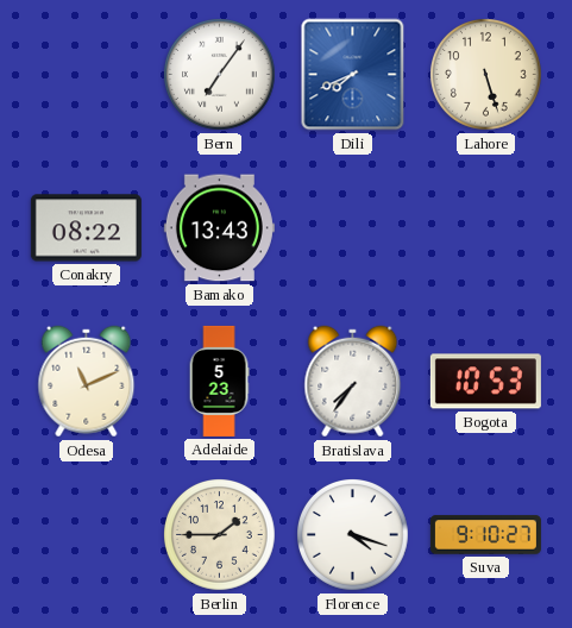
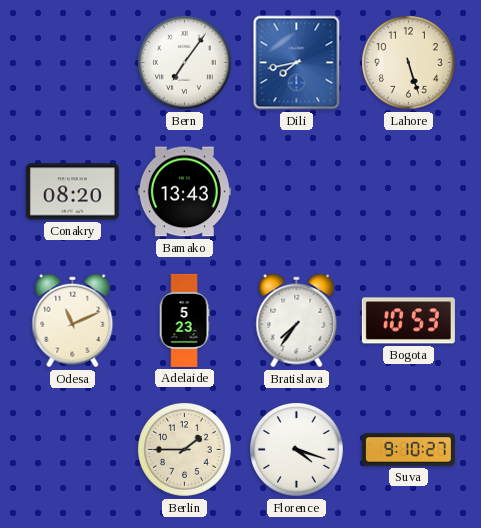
Dili: 7:41 -> 7:43 (297, 63)
Conakry: 08:22 -> 08:20 (72, 192)
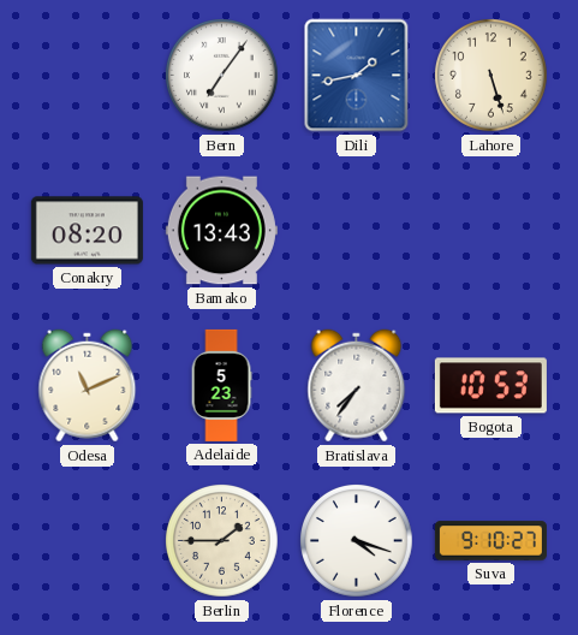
Dili: 7:43 -> 1:43 (357, 76)
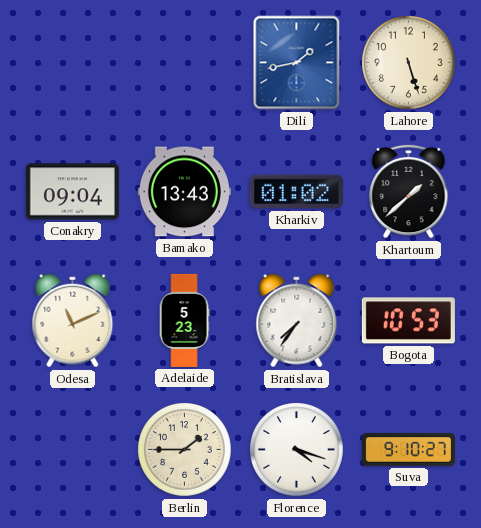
Bern: 7:06 -> none (222, 76)
Conakry: 08:20 -> 09:04 (72, 192)
Kharkiv: none -> 01:02 (296, 192)
Khartoum: none -> 1:38 (409, 191)
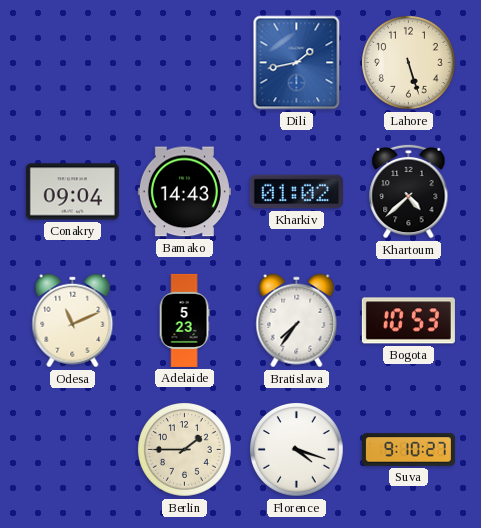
Bamako: 13:43 -> 14:43 (184, 192)
Khartoum: 1:38 -> 4:38 (409, 191)
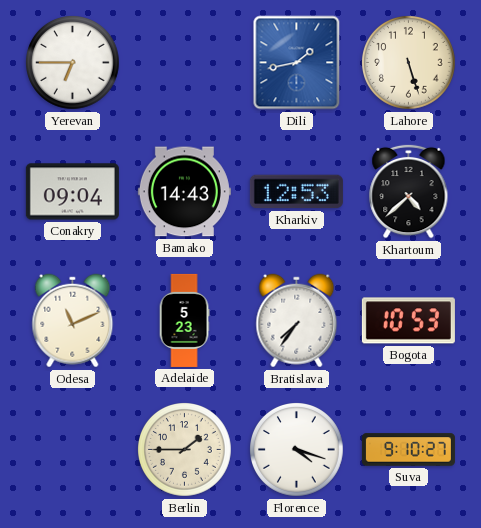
Yerevan: none -> 6:45 (73, 63)
Kharkiv: 01:02 -> 12:53 (296, 192)
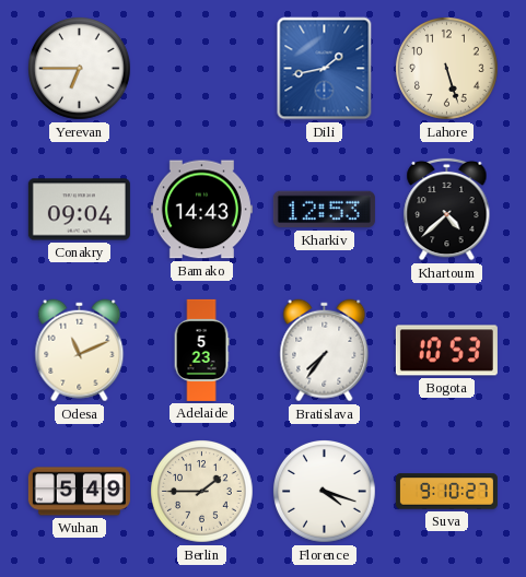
Wuhan: none -> 5:49 (79, 492)
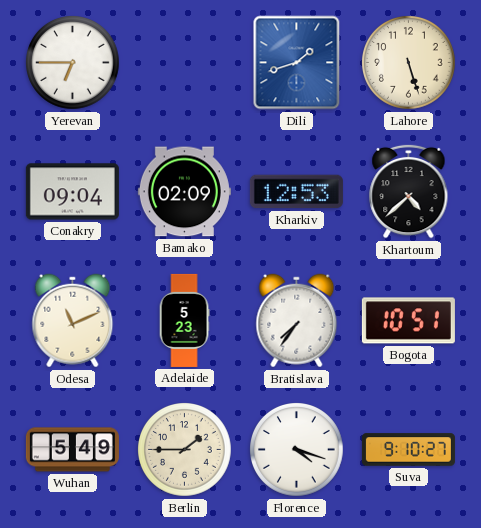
Dili: 1:43 -> 1:42 (297, 63)
Bamako: 14:43 -> 02:09 (184, 192)
Bogota: 10:53 -> 10:51 (408, 321)
